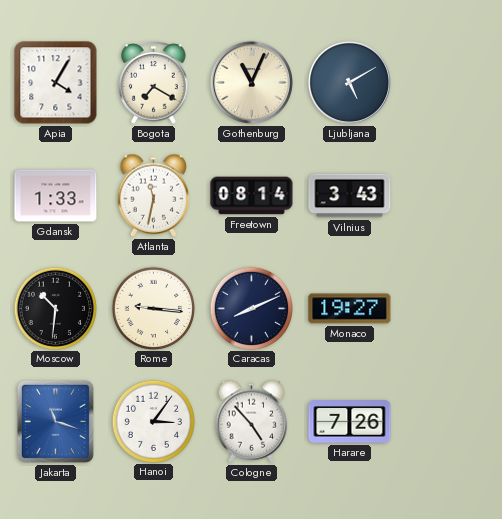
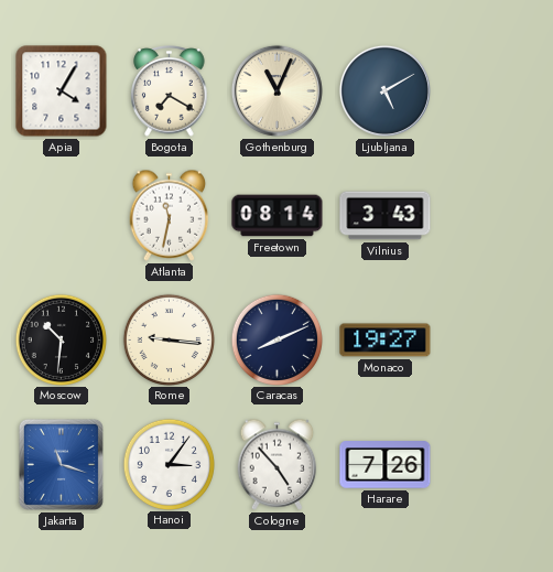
Gdansk: 1:33 -> none (56, 196)
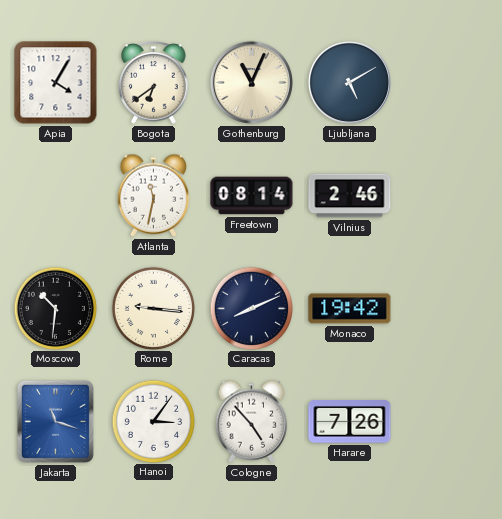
Bogota: 7:20 -> 6:39 (154, 83)
Vilnius: 3:43 -> 2:46 (350, 196)
Monaco: 19:27 -> 19:42 (350, 309)
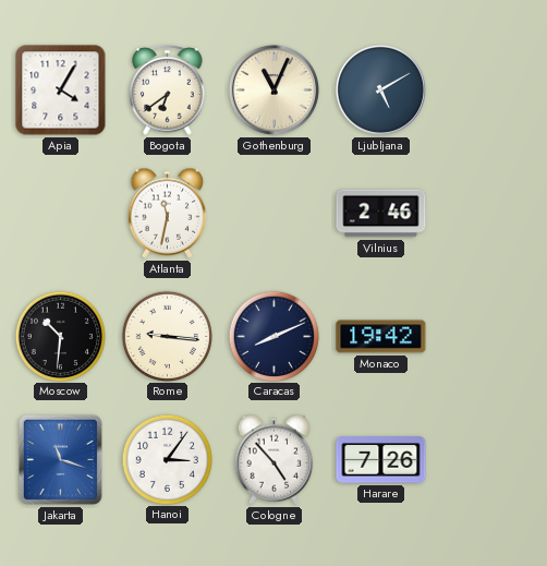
Freetown: 08:14 -> none (252, 196)
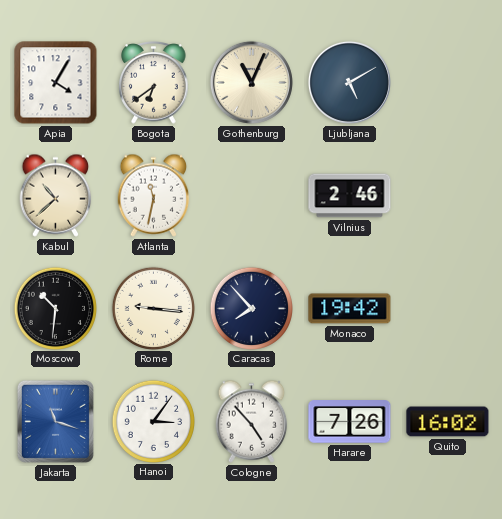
Kabul: none -> 10:38 (56, 195)
Caracas: 8:11 -> 7:53 (251, 308)
Quito: none -> 16:02 (448, 422)
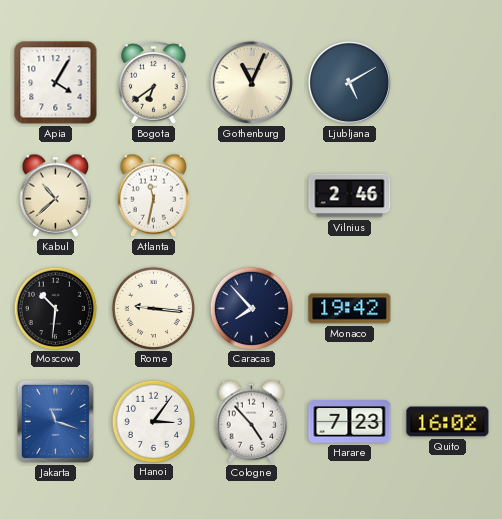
Harare: 7:26 -> 7:23 (350, 422)
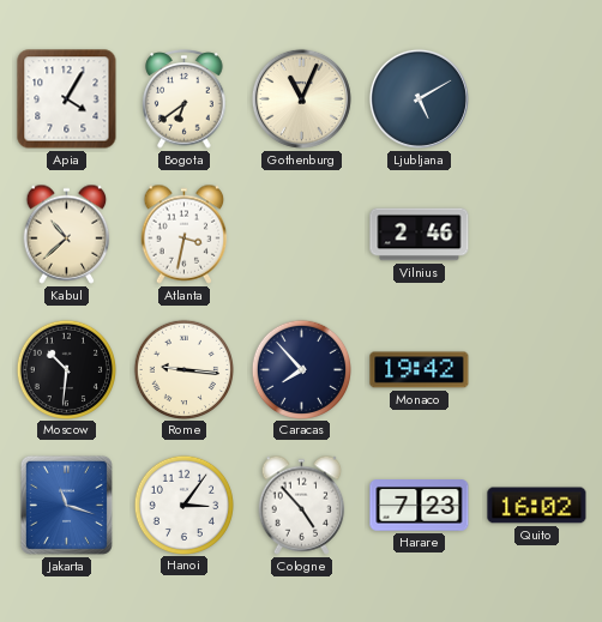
Atlanta: 11:32 -> 3:32 (185, 234)
